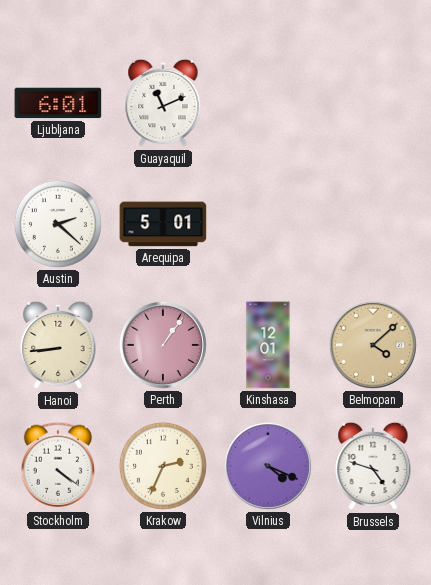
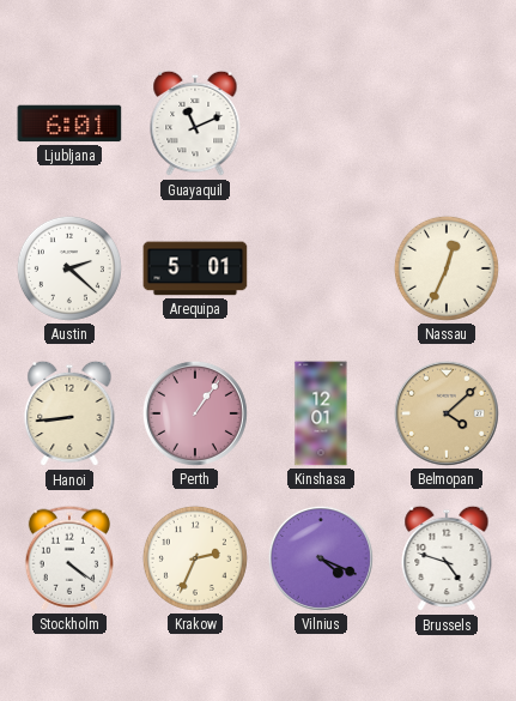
Nassau: none -> 12:34 (447, 268)
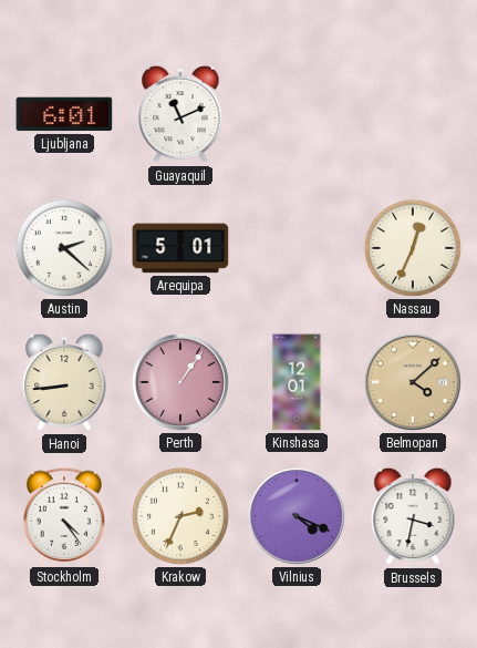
Stockholm: 4:21 -> 4:24 (63, 516)
Brussels: 4:48 -> 3:32 (413, 516)
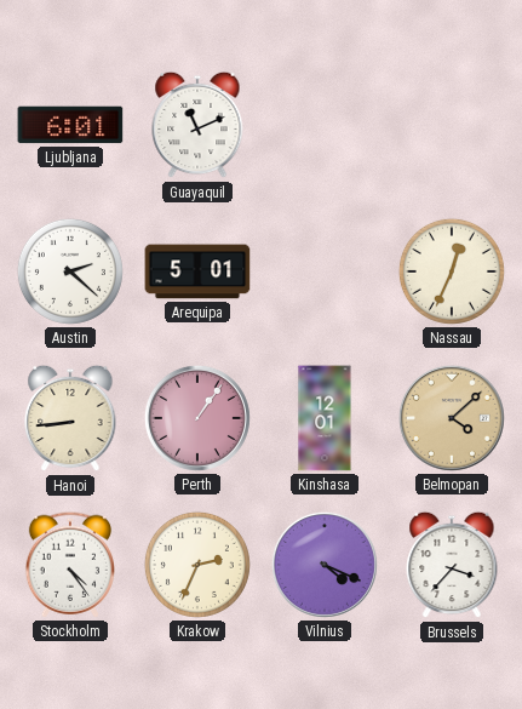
Brussels: 3:32 -> 3:37 (452, 565)
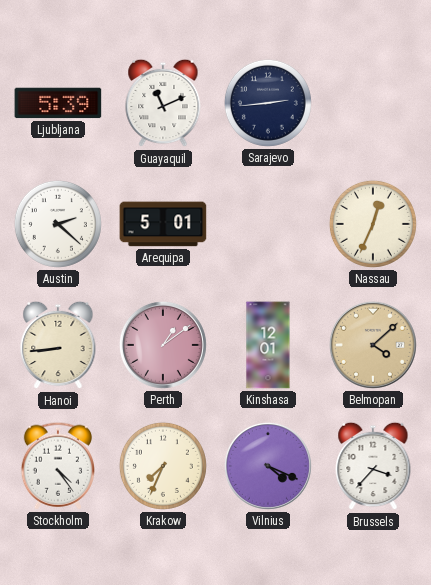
Ljubljana: 6:01 -> 5:39 (58, 103)
Sarajevo: none -> 2:44 (268, 103)
Perth: 1:06 -> 1:09 (163, 345)
Krakow: 2:34 -> 7:34 (163, 466)
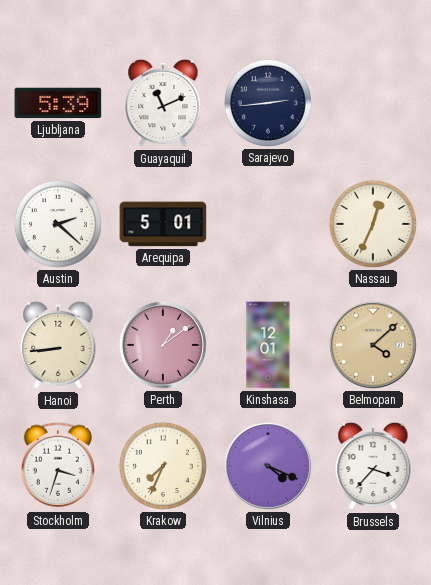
Stockholm: 4:24 -> 3:33 (57, 466)
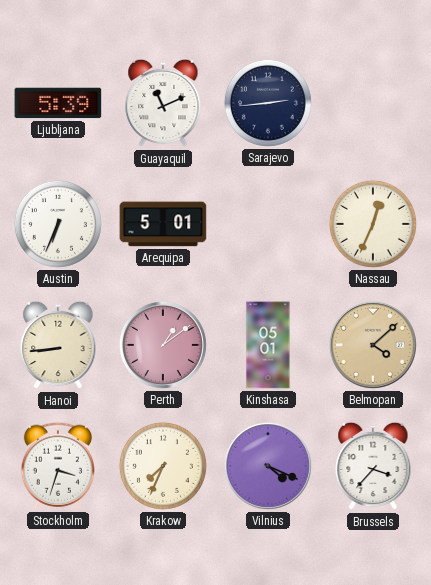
Austin: 2:22 -> 6:34 (58, 224)
Kinshasa: 12:01 -> 05:01 (268, 345)
